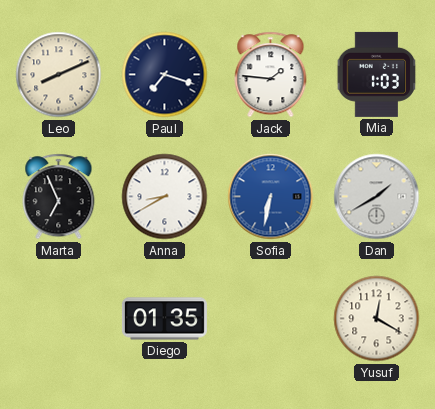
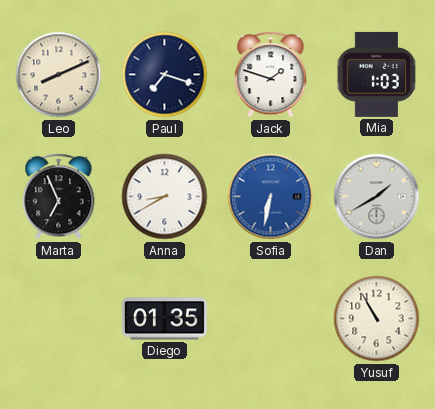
Jack: 1:46 -> 1:48 (271, 75)
Yusuf: 12:20 -> 10:55 (377, 319)
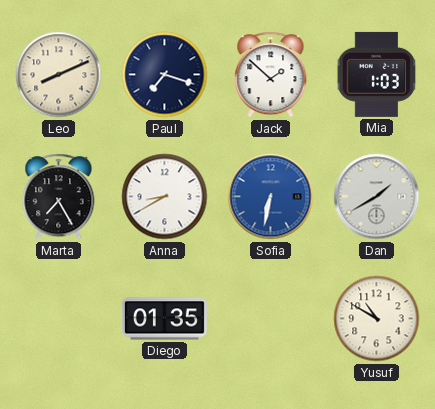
Jack: 1:48 -> 1:52 (271, 75)
Marta: 6:56 -> 7:25 (59, 197)
Yusuf: 10:55 -> 10:50 (377, 319)
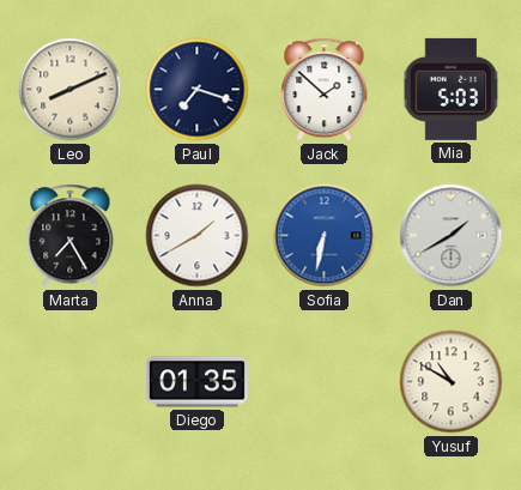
Mia: 1:03 -> 5:03 (452, 89)
Anna: 8:40 -> 1:40 (198, 236)
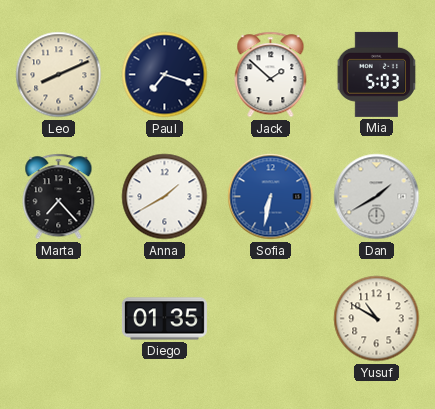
Marta: 7:25 -> 7:23 (59, 197)
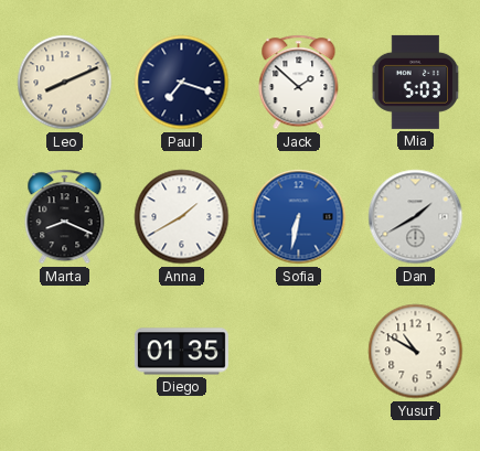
Marta: 7:23 -> 8:19 (65, 217)
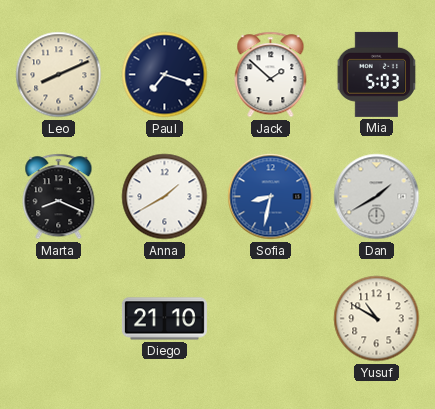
Sofia: 6:32 -> 8:32 (271, 197)
Diego: 01:35 -> 21:10 (164, 319)
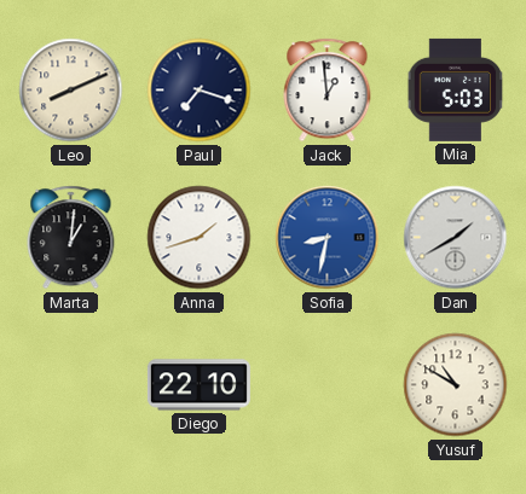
Jack: 1:52 -> 12:59 (328, 91)
Marta: 8:19 -> 1:01 (71, 238)
Anna: 1:40 -> 1:42 (200, 238)
Diego: 21:10 -> 22:10 (198, 385)
